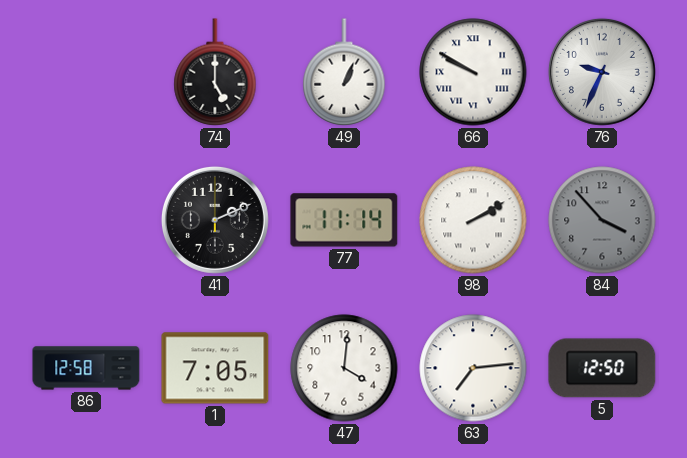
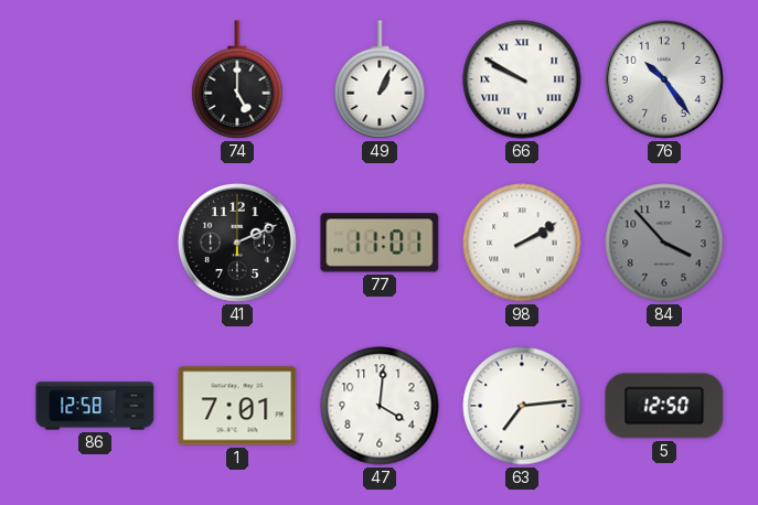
76: 9:34 -> 10:24 (664, 79)
77: 11:14 -> 11:01 (380, 243)
1: 7:05 -> 7:01 (237, 406)
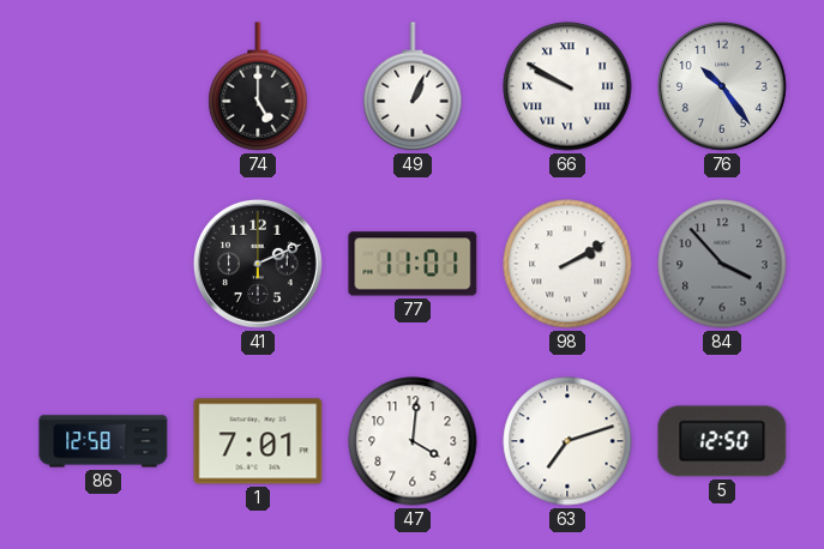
63: 7:14 -> 7:12 (567, 441)
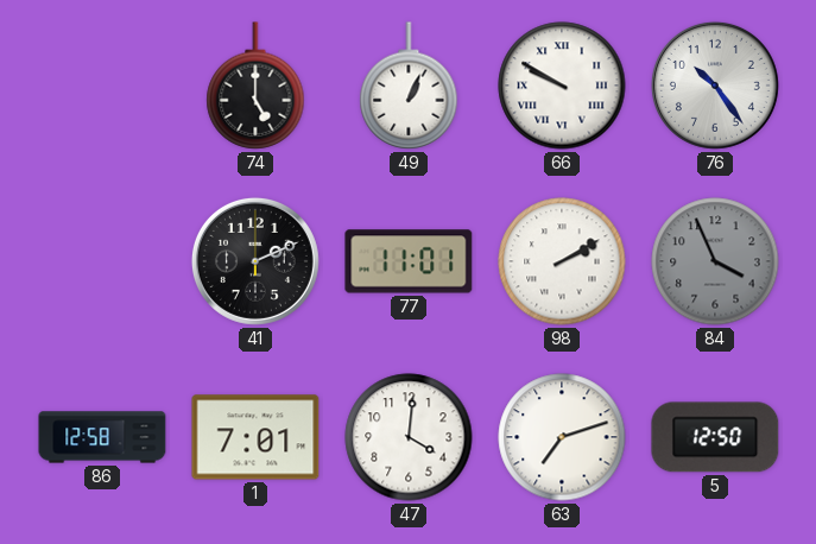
84: 3:53 -> 3:56 (715, 261)
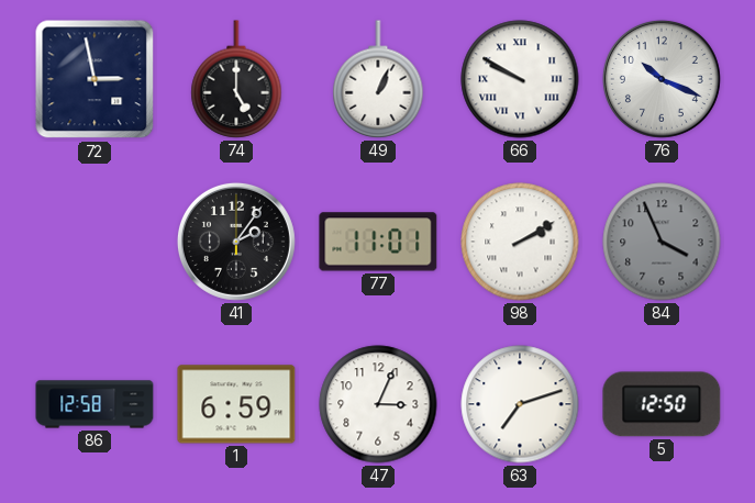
72: none -> 2:58 (95, 79)
76: 10:24 -> 10:19 (662, 79)
41: 2:11 -> 2:06 (236, 242)
1: 7:01 -> 6:59 (236, 404)
47: 4:01 -> 3:04 (378, 404)
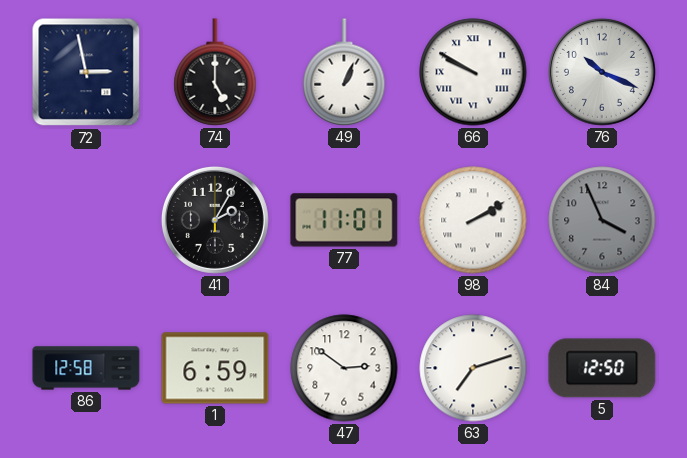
41: 2:06 -> 2:05 (215, 220)
47: 3:04 -> 2:51 (344, 368)
